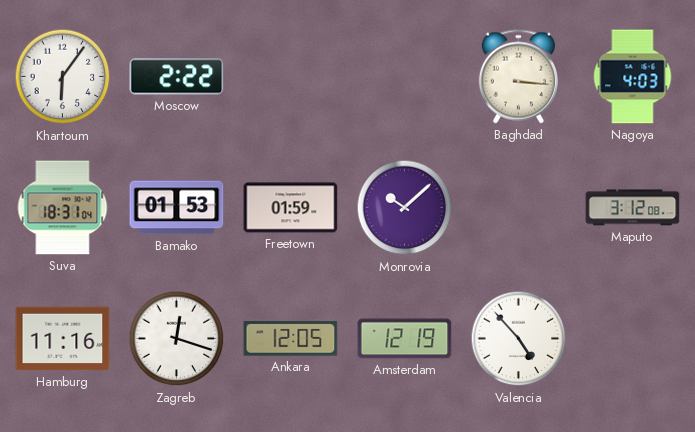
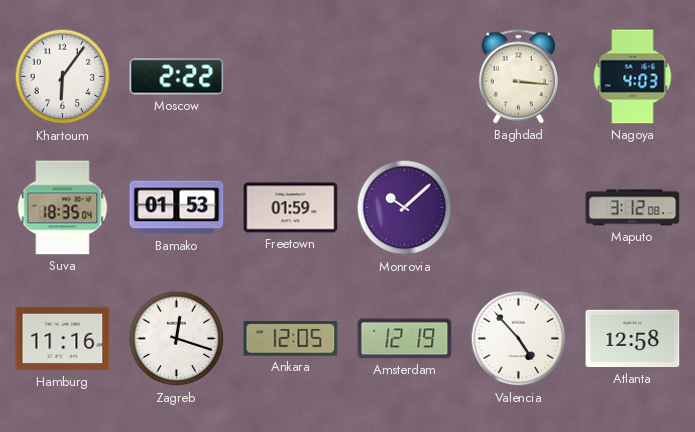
Suva: 18:31 -> 18:35 (63, 208)
Atlanta: none -> 12:58 (633, 339)
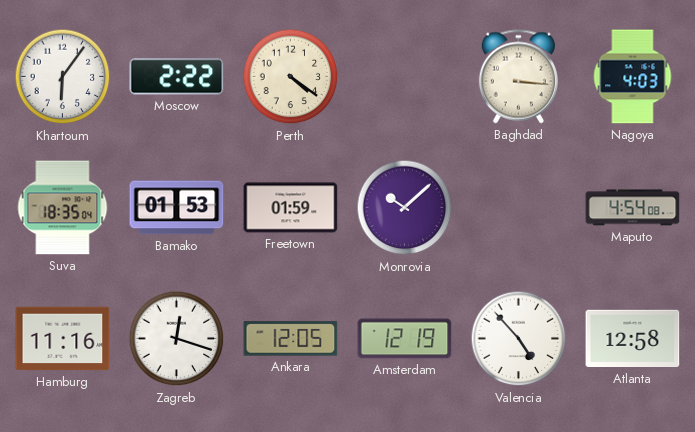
Perth: none -> 4:21 (291, 77)
Maputo: 3:12 -> 4:54 (633, 208)
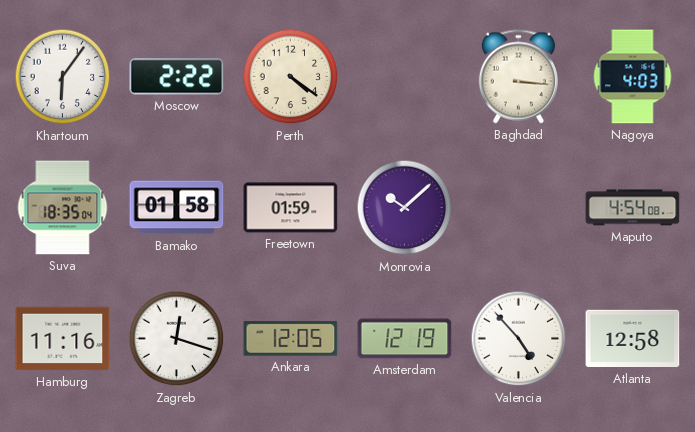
Bamako: 01:53 -> 01:58 (177, 208)
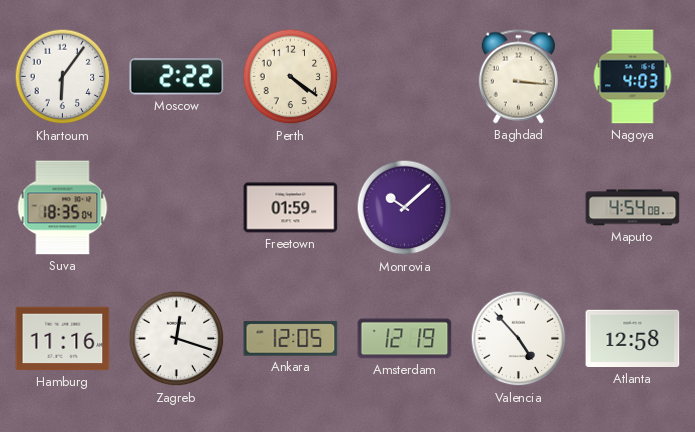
Bamako: 01:58 -> none (177, 208)
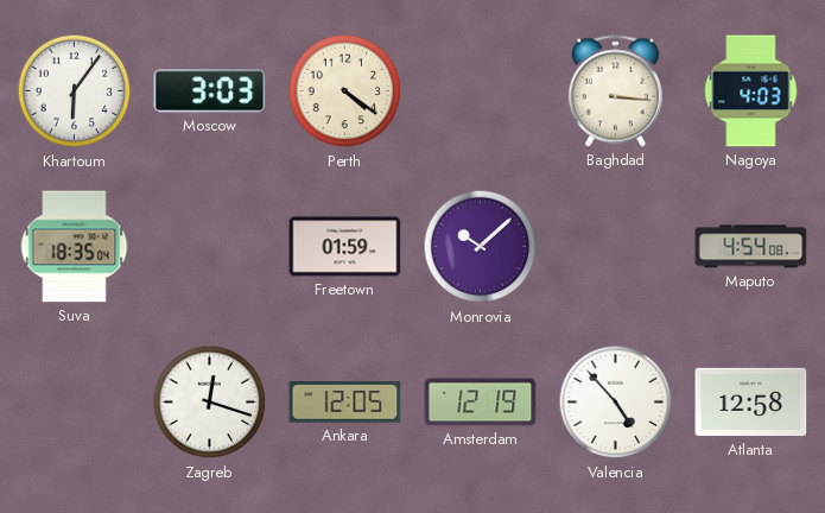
Moscow: 2:22 -> 3:03 (210, 91)
Hamburg: 11:16 -> none (63, 339)
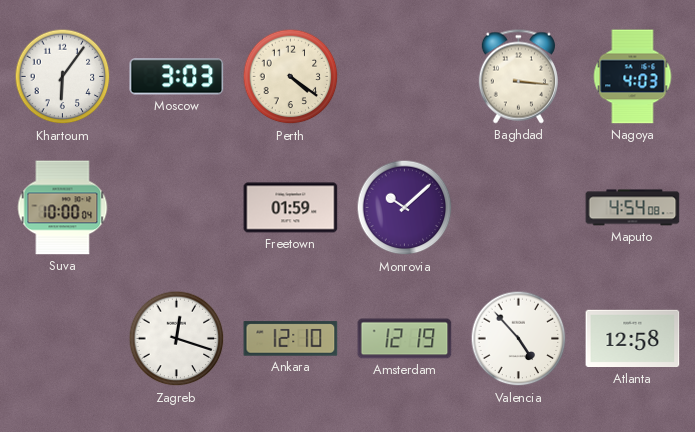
Suva: 18:35 -> 10:00 (63, 208)
Ankara: 12:05 -> 12:10 (291, 339)
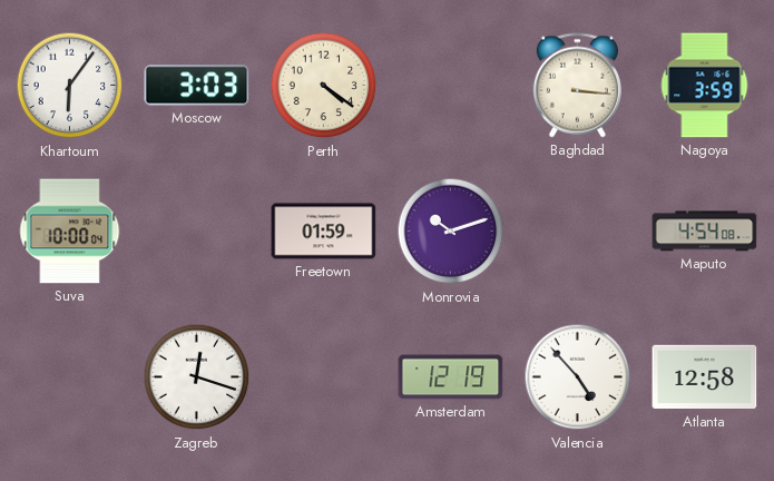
Nagoya: 4:03 -> 3:59 (705, 86)
Monrovia: 10:08 -> 10:12 (451, 232)
Ankara: 12:10 -> none (291, 339)
